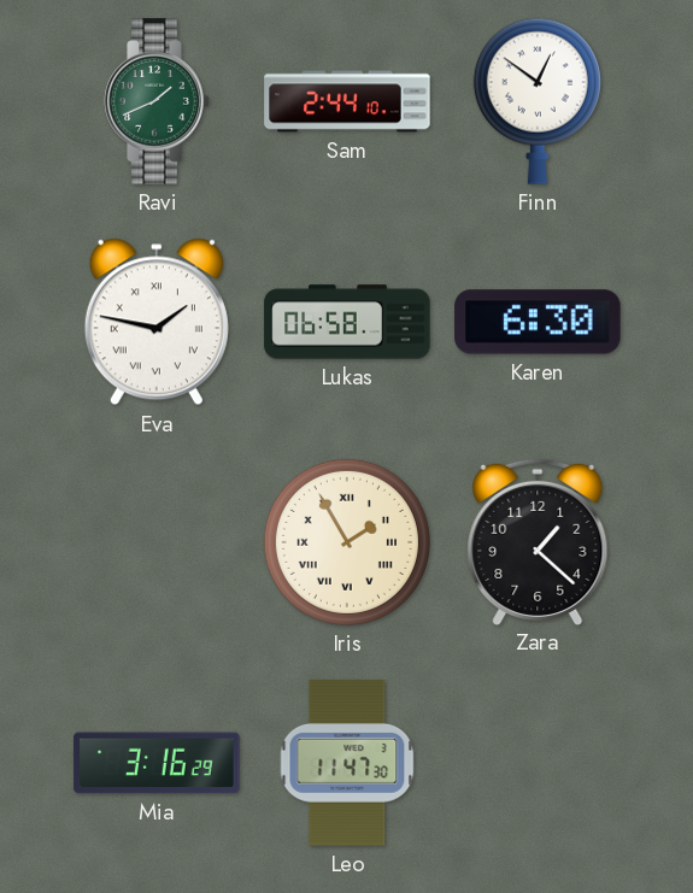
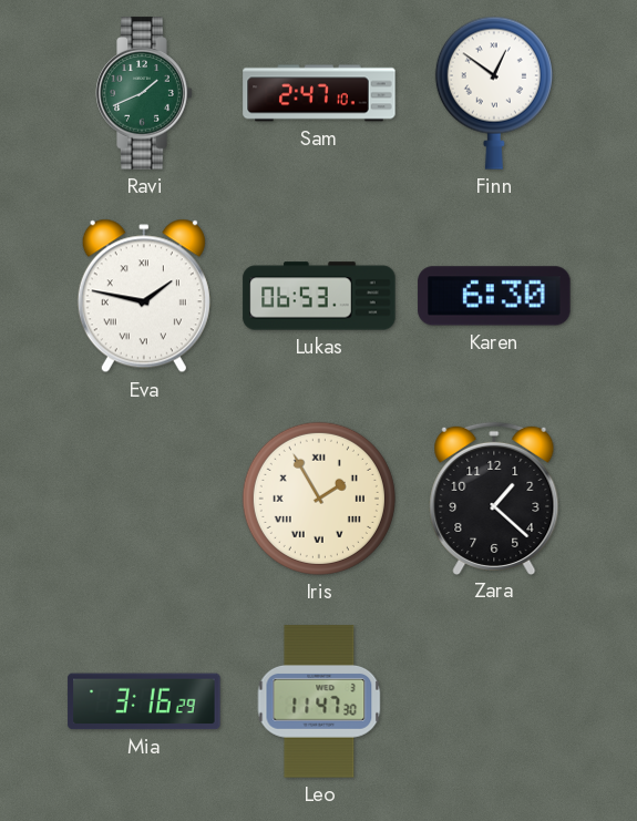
Sam: 2:44 -> 2:47 (319, 93)
Lukas: 06:58 -> 06:53 (319, 296)
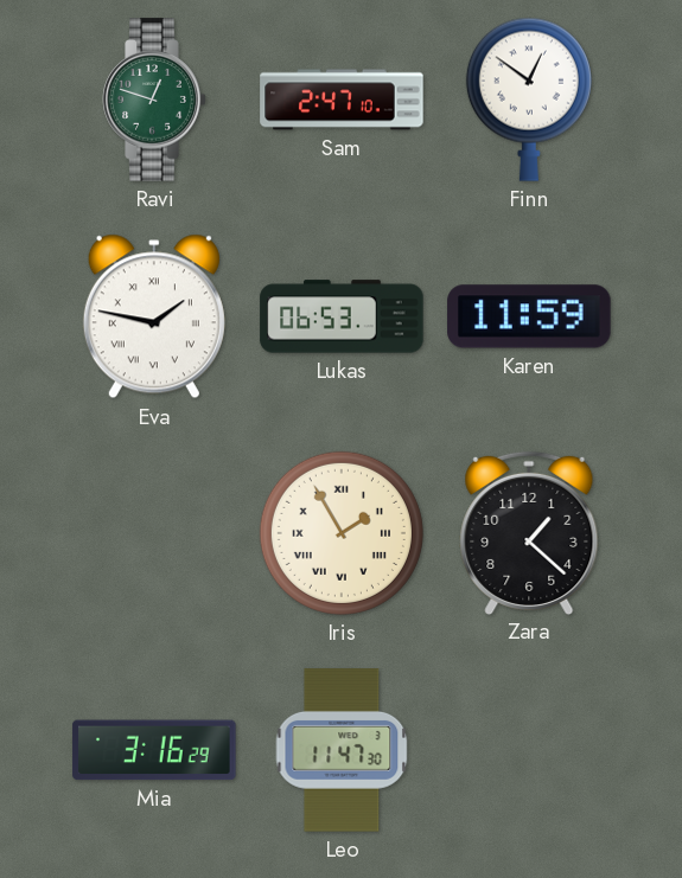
Ravi: 1:41 -> 12:48 (154, 100)
Karen: 6:30 -> 11:59 (529, 316)
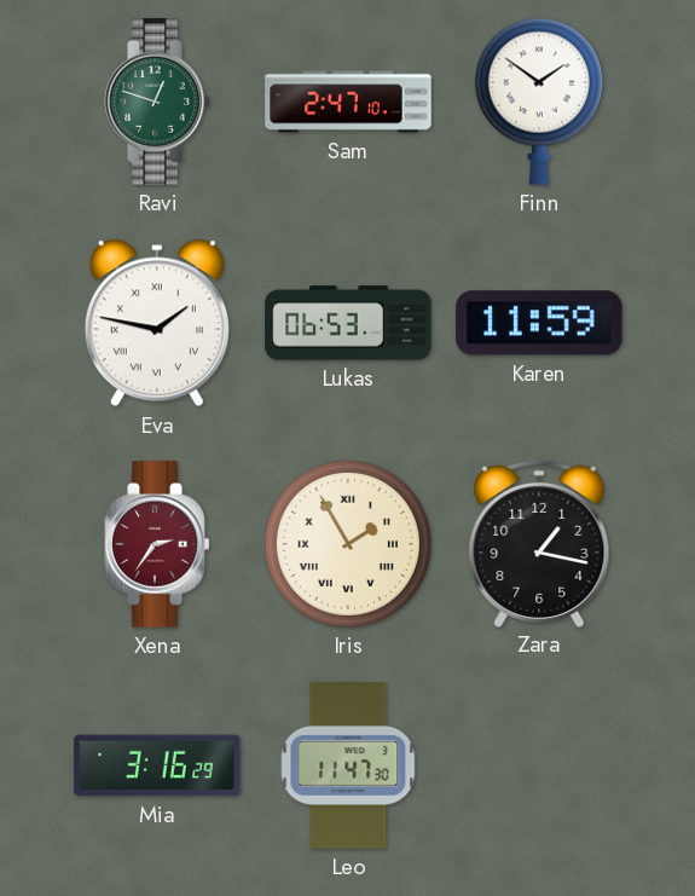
Finn: 12:51 -> 1:51 (539, 102)
Xena: none -> 2:36 (157, 544)
Zara: 1:22 -> 1:17 (539, 543)
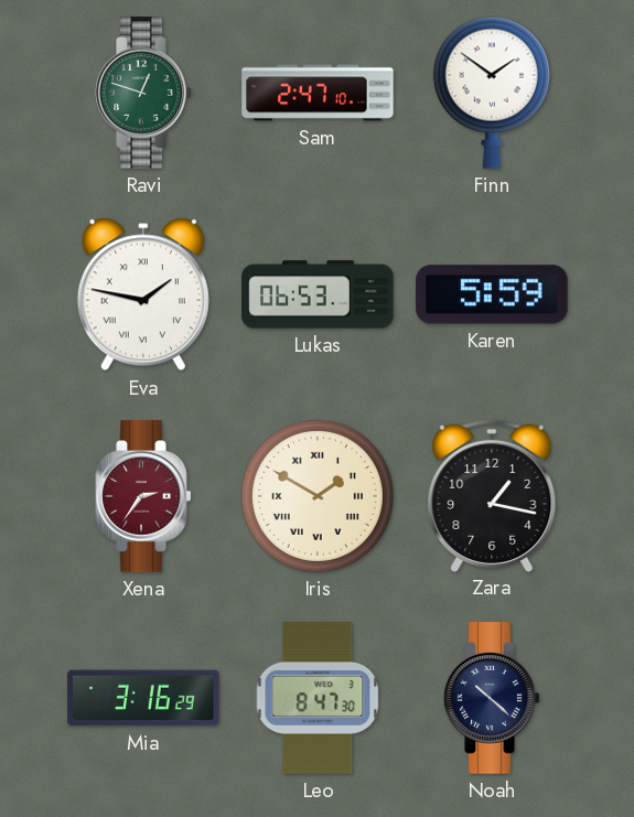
Karen: 11:59 -> 5:59 (492, 294)
Iris: 1:55 -> 1:50 (318, 496)
Leo: 11:47 -> 8:47 (318, 698)
Noah: none -> 10:22 (492, 698)
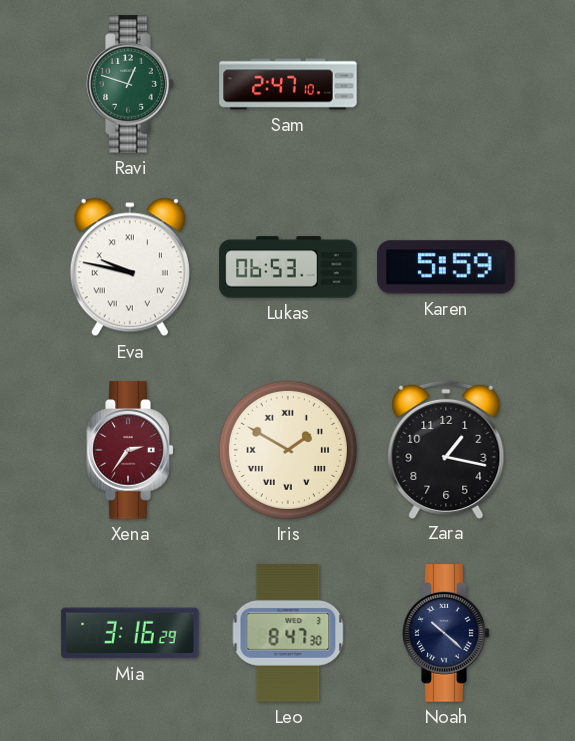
Finn: 1:51 -> none (492, 93)
Eva: 1:47 -> 9:47 (130, 267)
